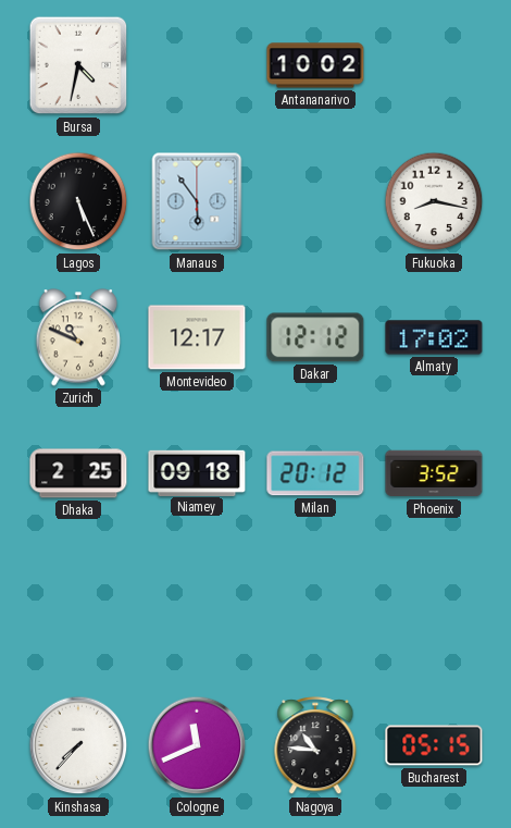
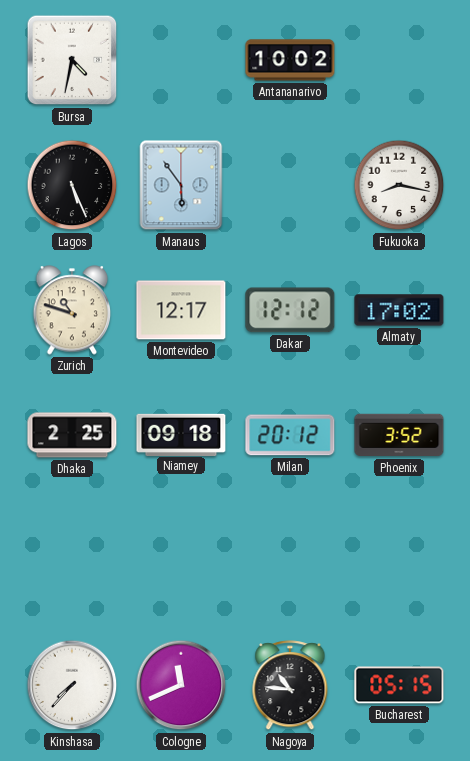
Zurich: 10:49 -> 10:48 (72, 310)
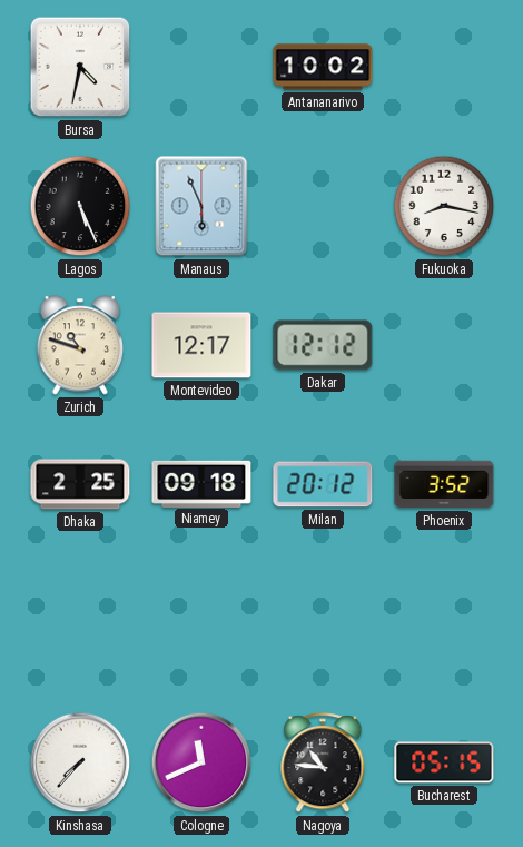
Manaus: 5:54 -> 5:56 (201, 206)
Almaty: 17:02 -> none (399, 310)
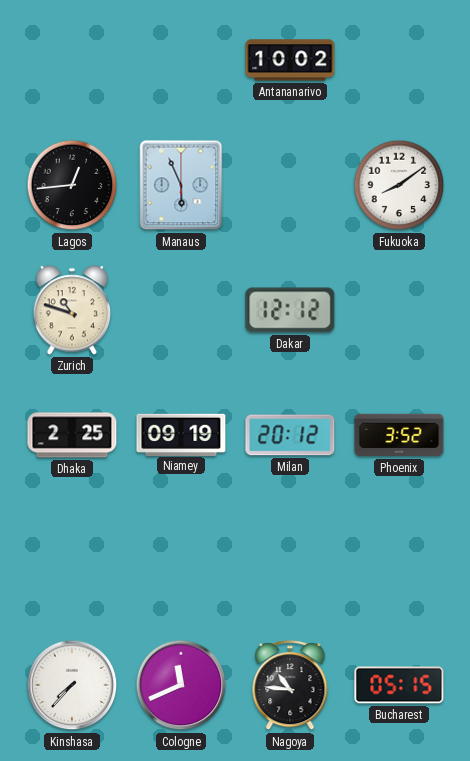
Bursa: 4:32 -> none (80, 67)
Lagos: 5:26 -> 12:44 (72, 185)
Fukuoka: 8:17 -> 8:09 (399, 185)
Montevideo: 12:17 -> none (201, 345)
Niamey: 09:18 -> 09:19 (181, 434)
